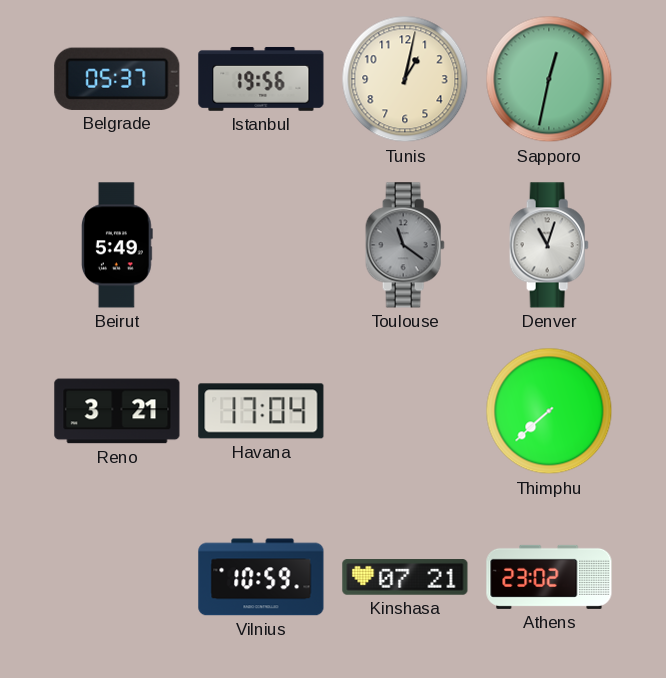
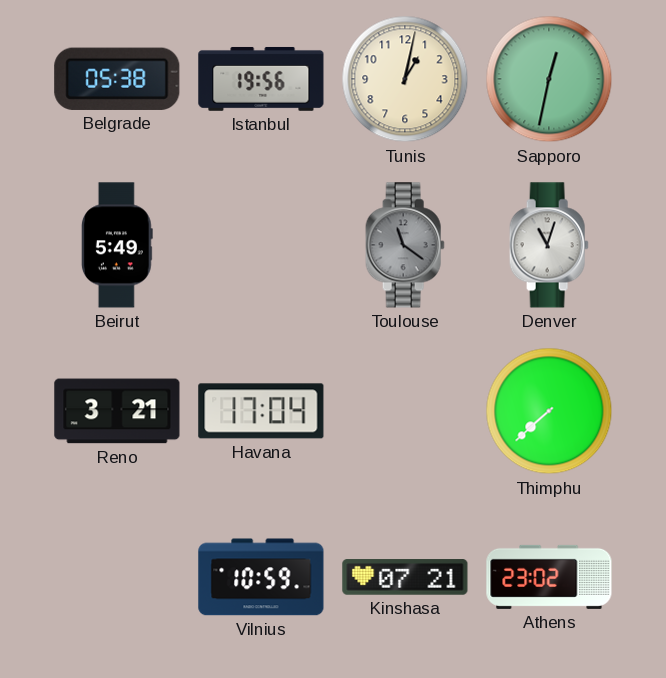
Belgrade: 05:37 -> 05:38 (117, 79)
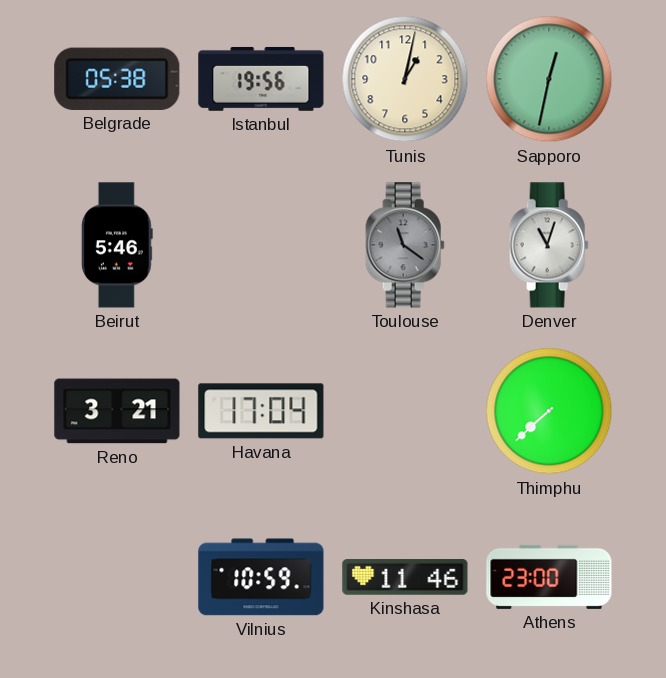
Beirut: 5:49 -> 5:46 (117, 245)
Kinshasa: 07:21 -> 11:46 (405, 577)
Athens: 23:02 -> 23:00 (549, 577)
